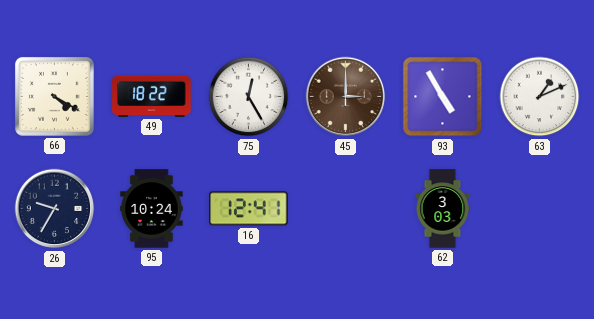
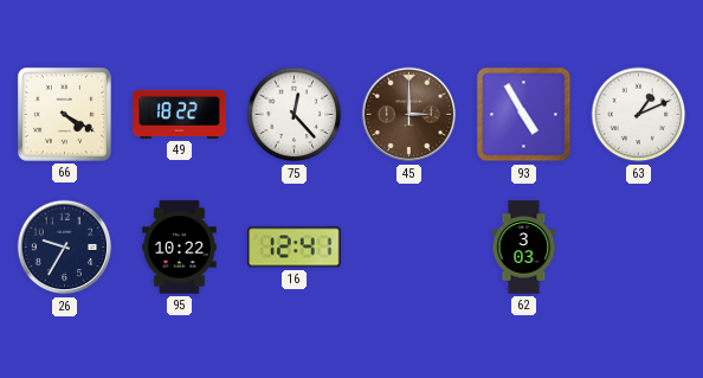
75: 12:25 -> 12:23 (295, 115)
95: 10:24 -> 10:22 (180, 248)
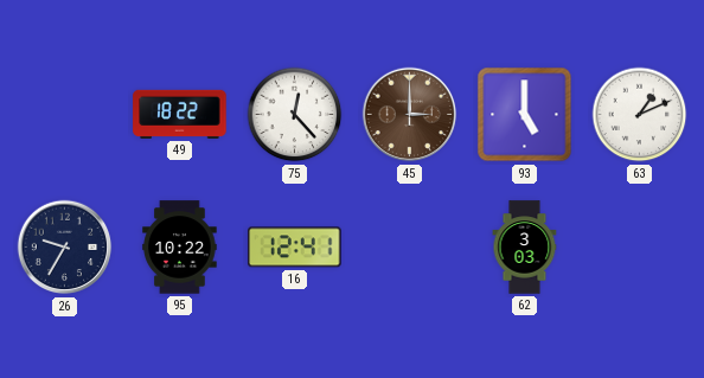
66: 4:20 -> none (64, 114)
93: 4:55 -> 5:00 (525, 115)
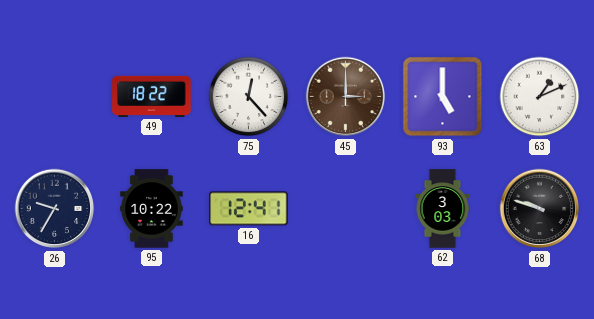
68: none -> 9:48 (540, 209)
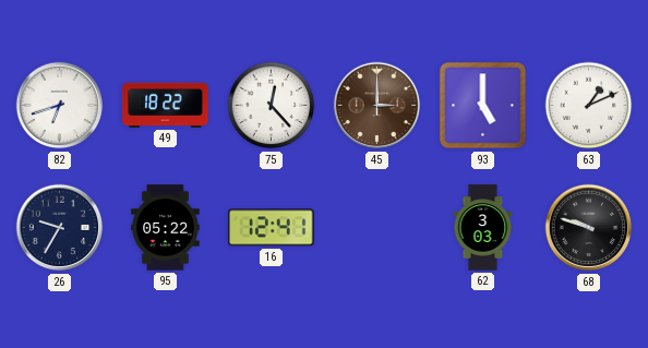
82: none -> 6:42 (60, 106)
95: 10:22 -> 05:22 (166, 228)
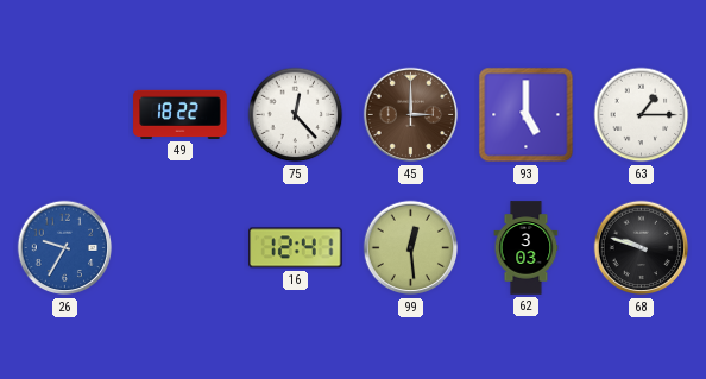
82: 6:42 -> none (60, 106)
63: 1:11 -> 1:15 (642, 115)
26 dial: navy -> blue (65, 248)
95: 05:22 -> none (166, 228)
99: none -> 12:29 (411, 248)
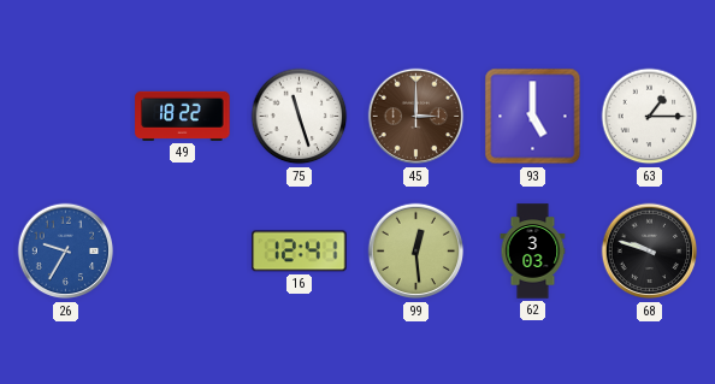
75: 12:23 -> 11:27 (300, 117)
